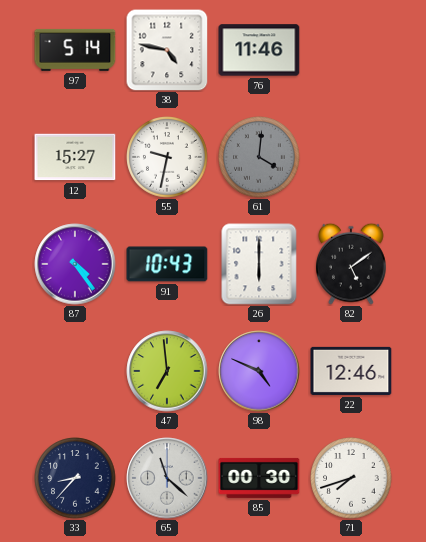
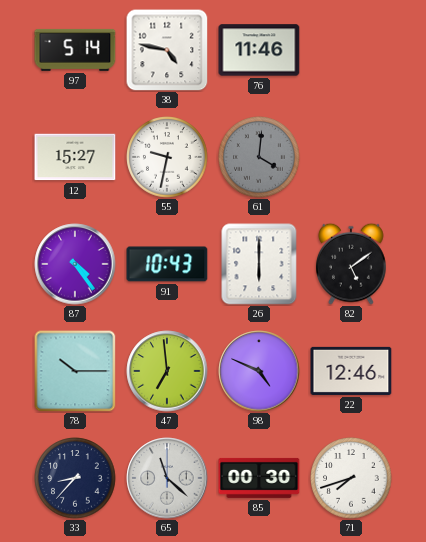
78: none -> 10:15 (75, 371)
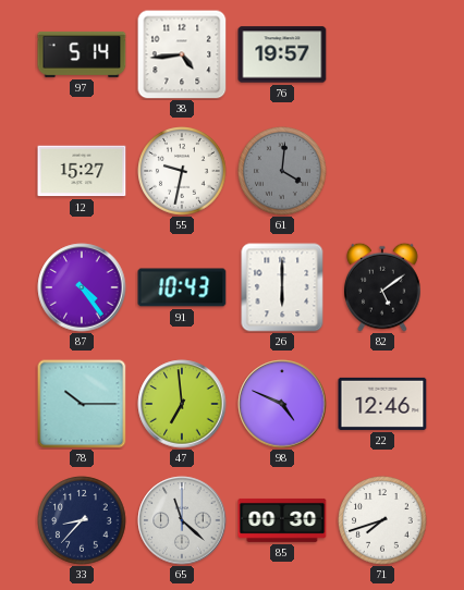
38: 4:47 -> 4:44 (182, 54)
76: 11:46 -> 19:57 (282, 54)
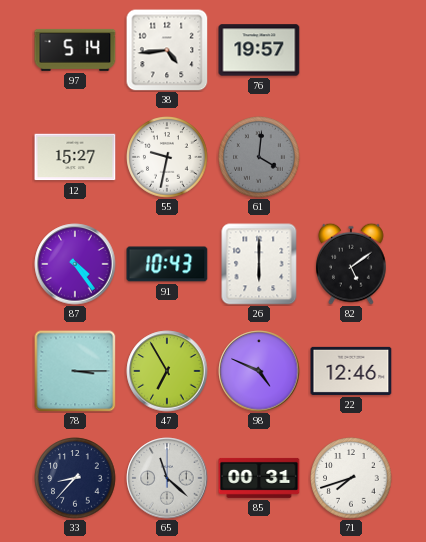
78: 10:15 -> 3:15 (75, 371)
47: 6:59 -> 6:55 (167, 371)
85: 00:30 -> 00:31 (259, 478)
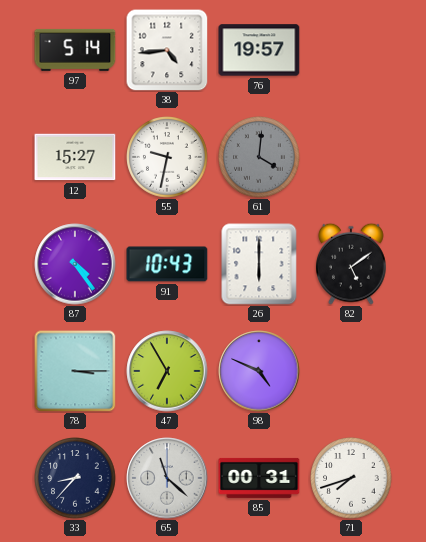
22: 12:46 -> none (351, 371)
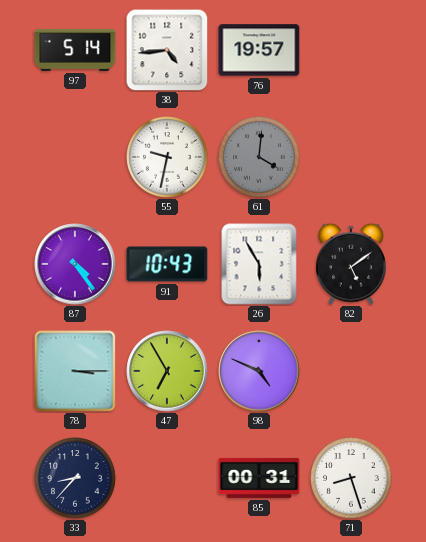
12: 15:27 -> none (75, 157)
26: 6:00 -> 5:55 (259, 264)
65: 11:22 -> none (167, 478)
71: 7:42 -> 8:27 (351, 478)
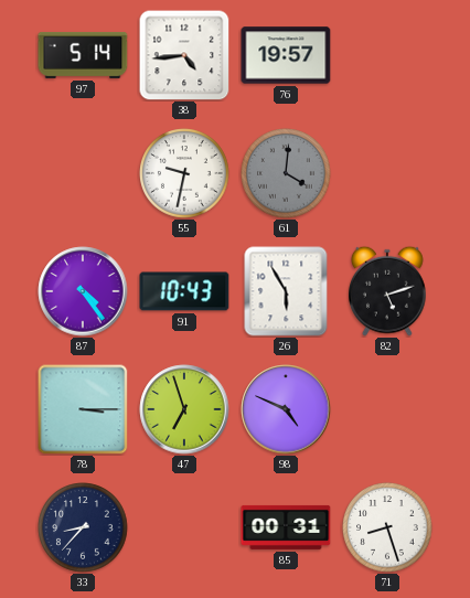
82: 5:09 -> 5:12 (388, 291)
47: 6:55 -> 6:57 (184, 409)
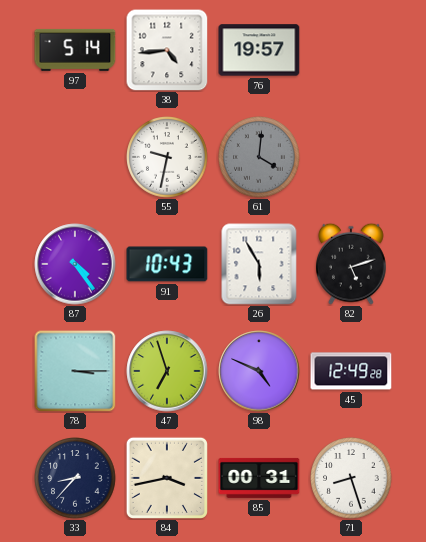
45: none -> 12:49 (351, 371)
84: none -> 3:43 (167, 478)
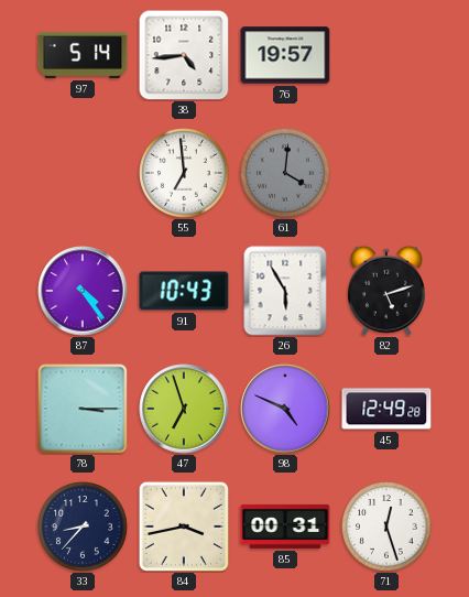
55: 9:32 -> 6:59 (184, 173)
71: 8:27 -> 12:27 (386, 527)
